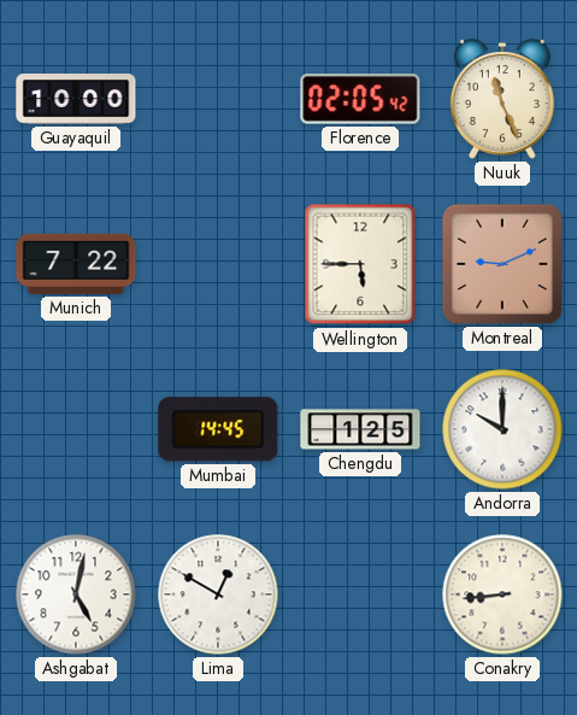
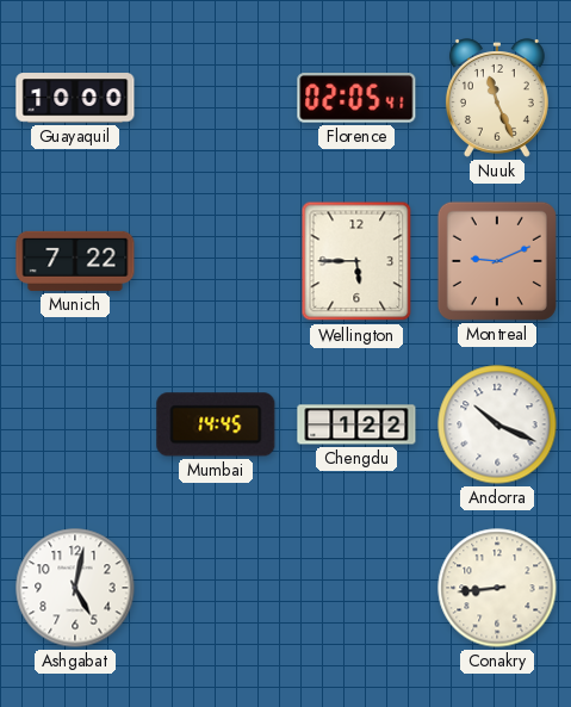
Florence: 02:05:42 -> 02:05:41 (356, 98)
Chengdu: 1:25 -> 1:22 (356, 424)
Andorra: 10:00 -> 10:19 (497, 424)
Lima: 12:50 -> none (218, 594)
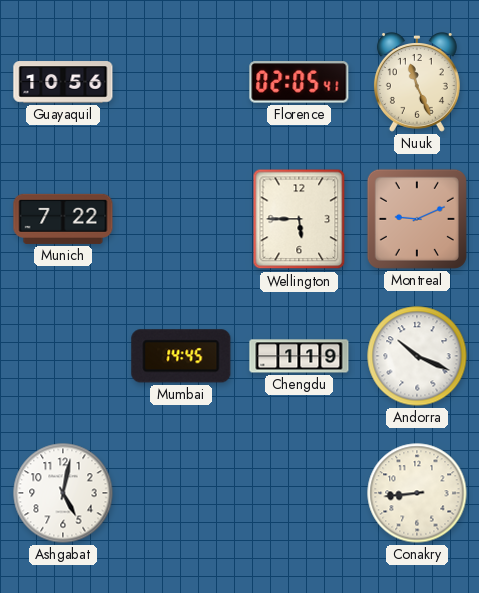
Guayaquil: 10:00 -> 10:56 (63, 82)
Chengdu: 1:22 -> 1:19 (299, 356)
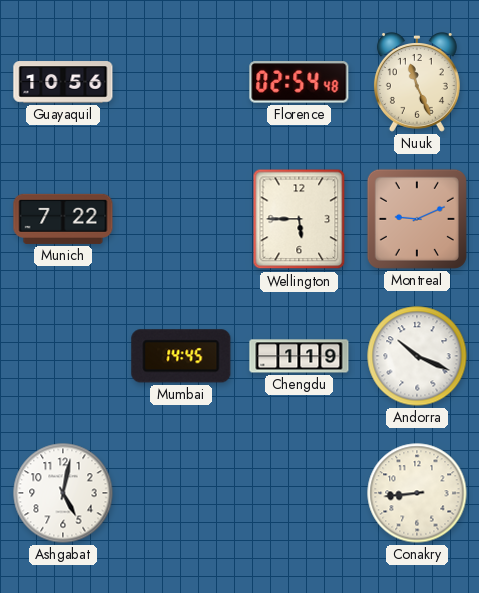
Florence: 02:05 -> 02:54 (299, 82)
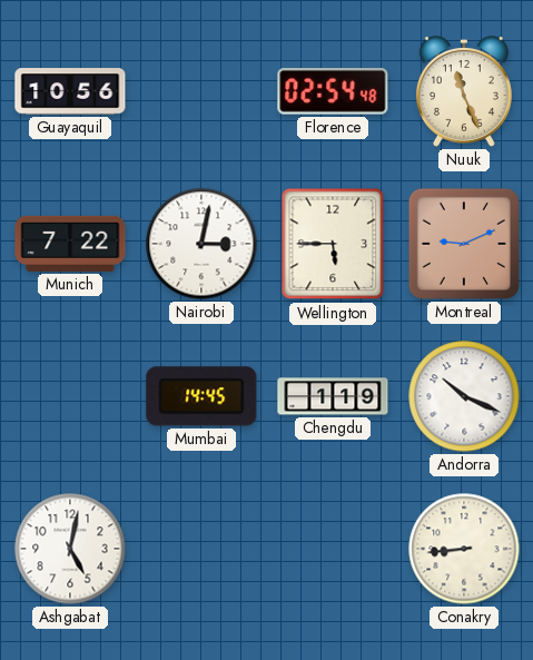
Nairobi: none -> 3:02 (201, 244)
